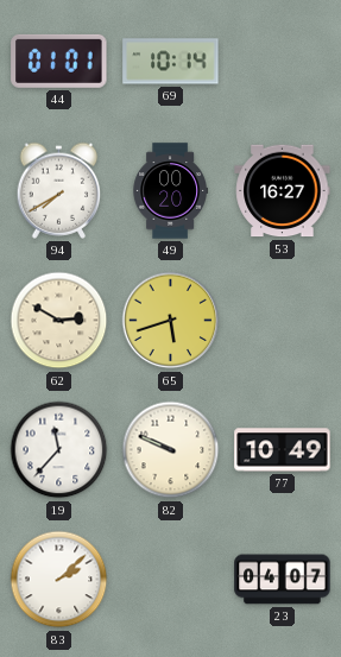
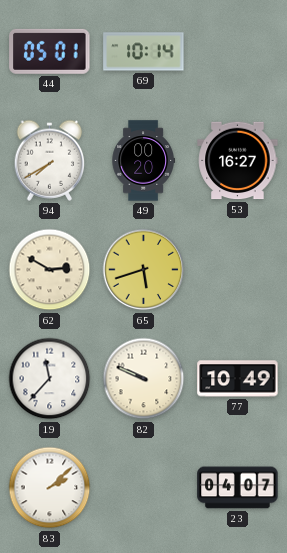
44: 01:01 -> 05:01 (50, 51)
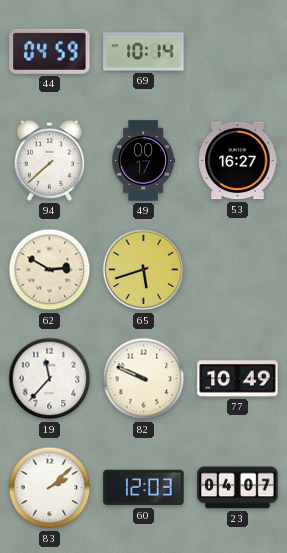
44: 05:01 -> 04:59 (50, 51)
94: 7:40 -> 7:38 (50, 160)
49: 00:20 -> 00:17 (143, 161)
60: none -> 12:03 (144, 488)
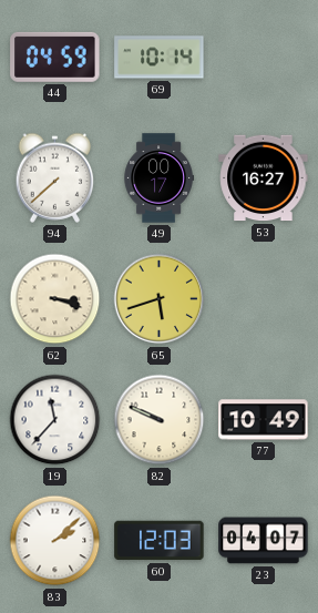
62: 2:50 -> 3:18 (55, 299)
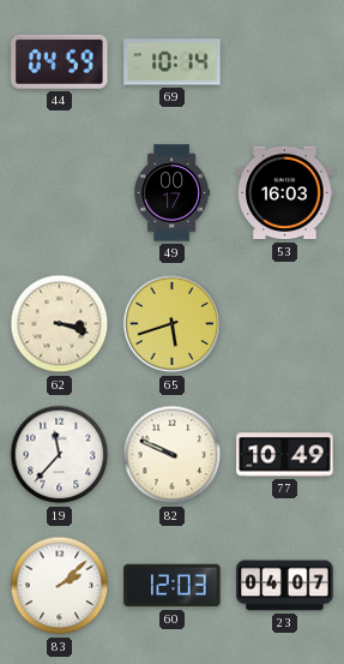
94: 7:38 -> none (55, 177)
53: 16:27 -> 16:03 (285, 193)
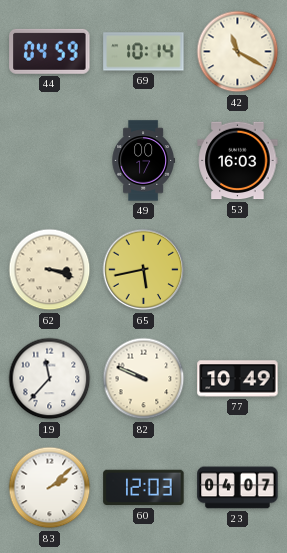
42: none -> 11:20 (238, 52)
65: 5:42 -> 5:43 (144, 270)
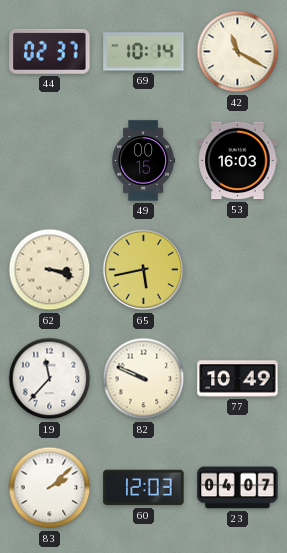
44: 04:59 -> 02:37 (50, 51)
49: 00:17 -> 00:15 (143, 161)
